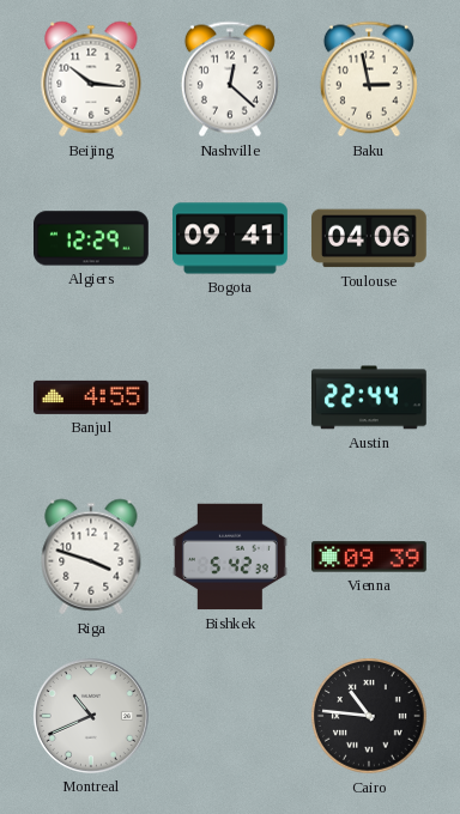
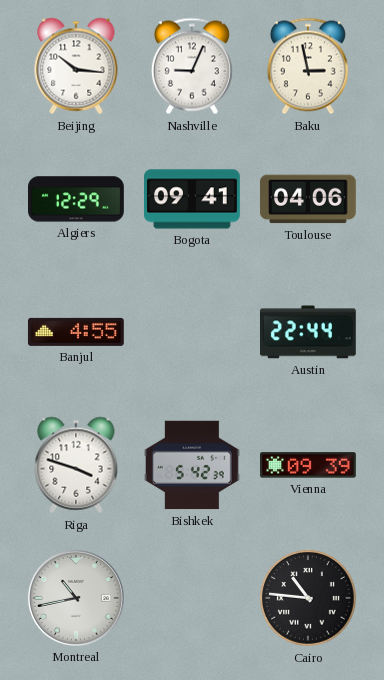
Nashville: 12:22 -> 9:04 (192, 66)
Montreal: 10:41 -> 10:43 (76, 598)
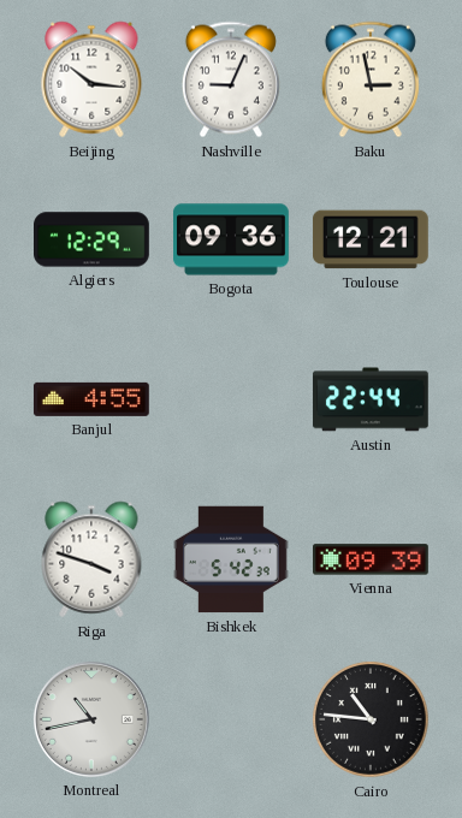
Bogota: 09:41 -> 09:36 (232, 239)
Toulouse: 04:06 -> 12:21 (371, 239)
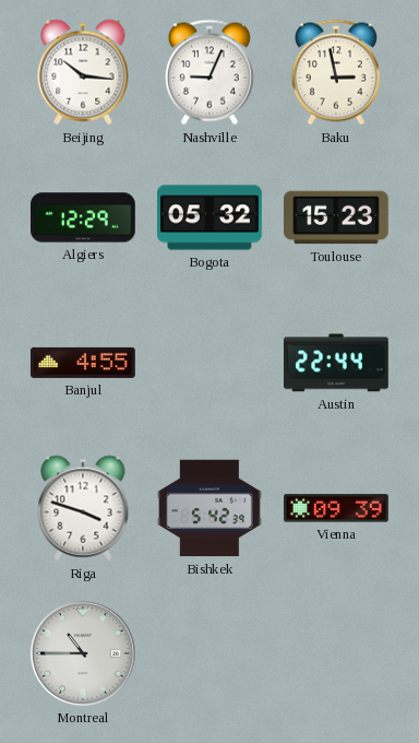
Bogota: 09:36 -> 05:32 (211, 217)
Toulouse: 12:21 -> 15:23 (336, 217)
Montreal: 10:43 -> 10:45 (83, 653)
Cairo: 10:46 -> none (372, 721)
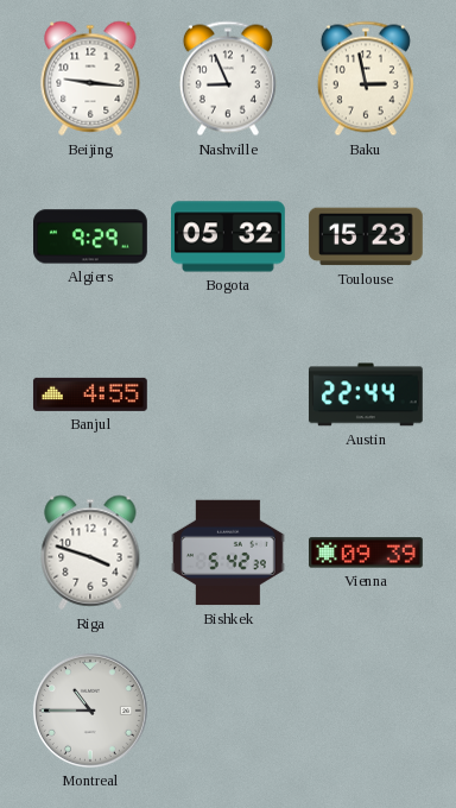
Beijing: 10:16 -> 9:16 (90, 78)
Nashville: 9:04 -> 8:56 (228, 78)
Algiers: 12:29 -> 9:29 (91, 236)
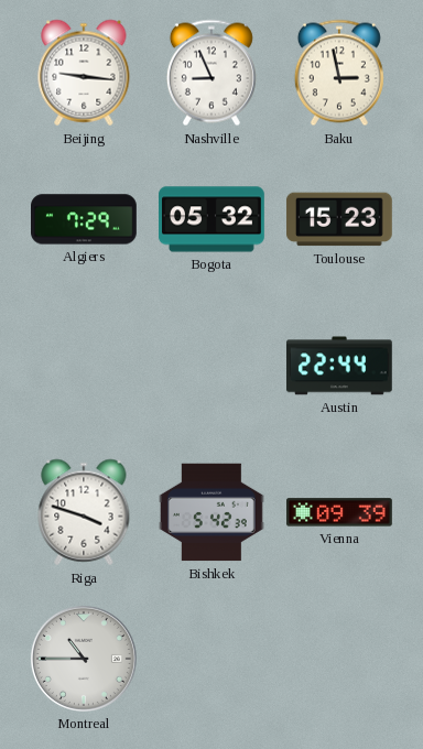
Algiers: 9:29 -> 7:29 (85, 219)
Banjul: 4:55 -> none (90, 394)
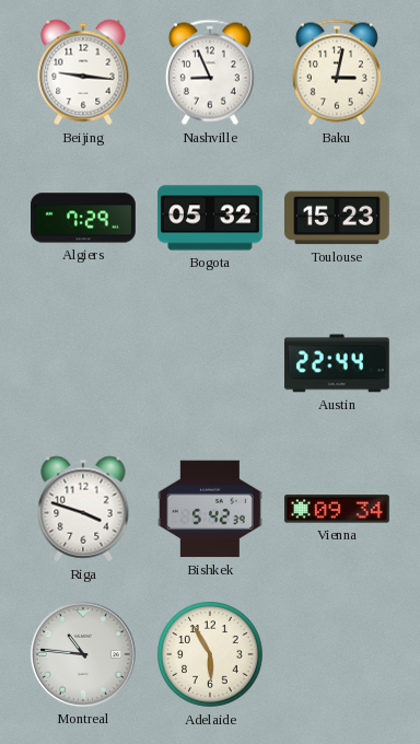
Baku: 2:58 -> 3:02 (337, 72)
Vienna: 09:39 -> 09:34 (338, 509)
Montreal: 10:45 -> 10:46 (83, 654)
Adelaide: none -> 5:55 (211, 655)
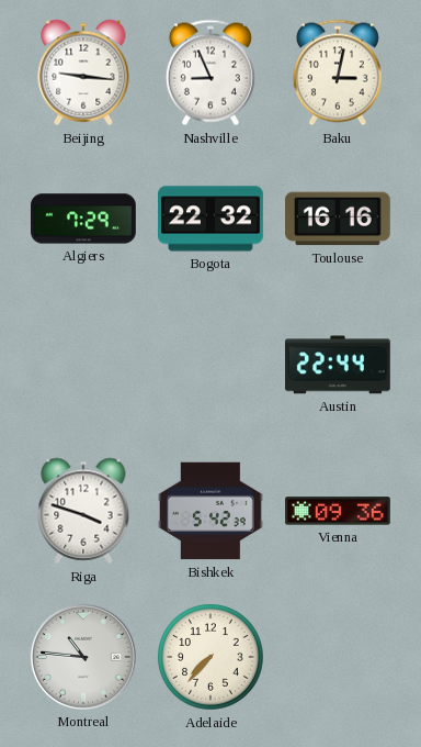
Bogota: 05:32 -> 22:32 (212, 219)
Toulouse: 15:23 -> 16:16 (338, 219)
Vienna: 09:34 -> 09:36 (339, 511)
Adelaide: 5:55 -> 7:37 (212, 658)
